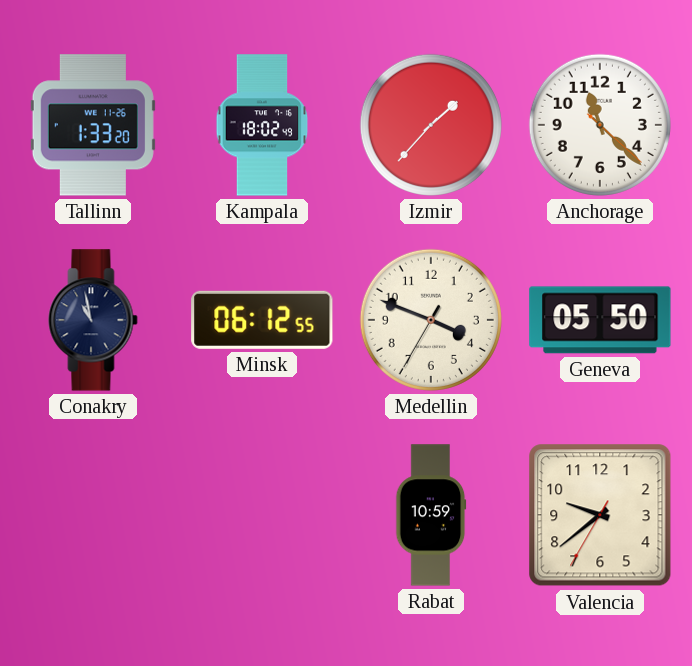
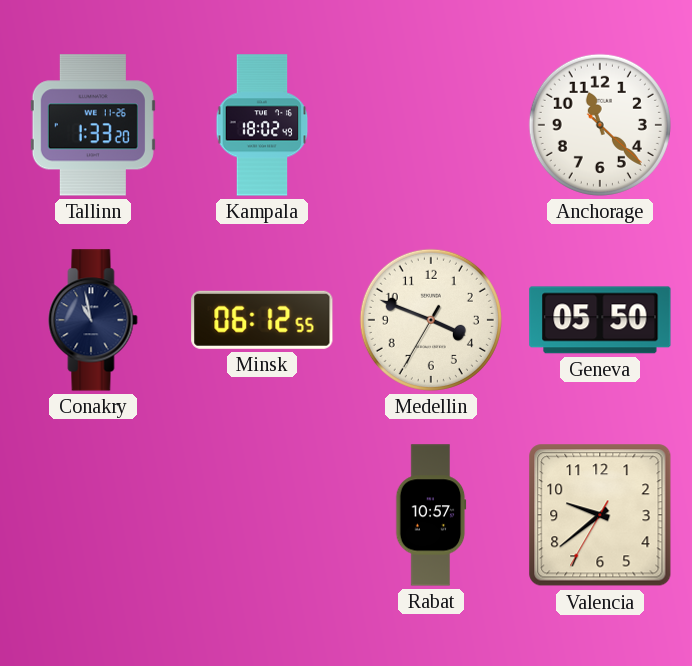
Izmir: 1:37 -> none (431, 125)
Rabat: 10:59 -> 10:57 (431, 515)
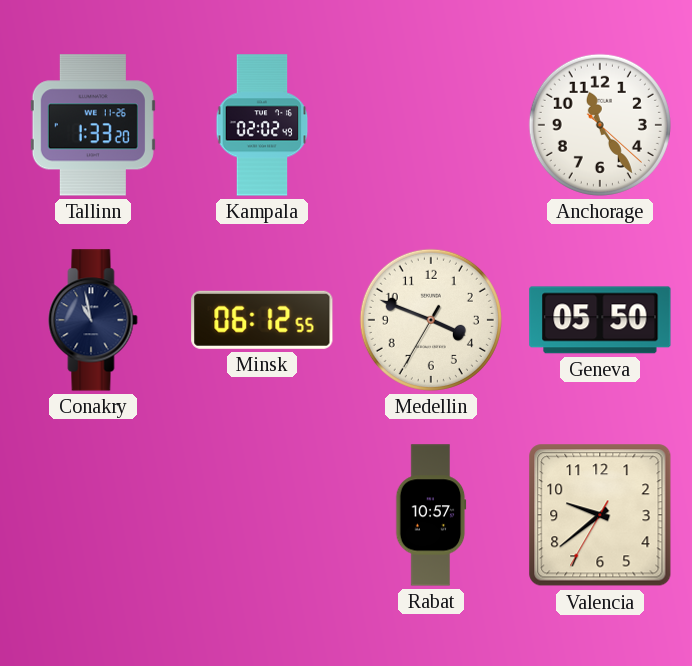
Kampala: 18:02 -> 02:02 (262, 125)
Anchorage: 11:22 -> 11:24 (600, 125)
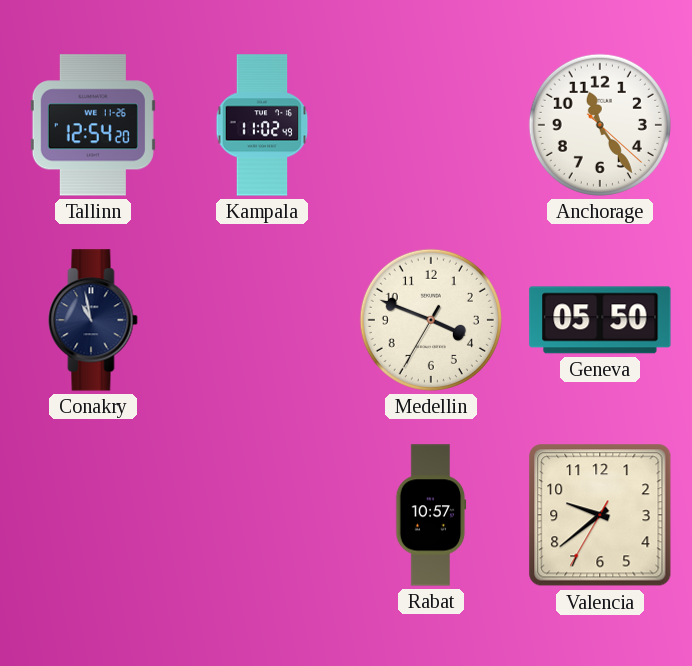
Tallinn: 1:33 -> 12:54 (93, 125)
Kampala: 02:02 -> 11:02 (262, 125)
Minsk: 06:12 -> none (262, 320)
